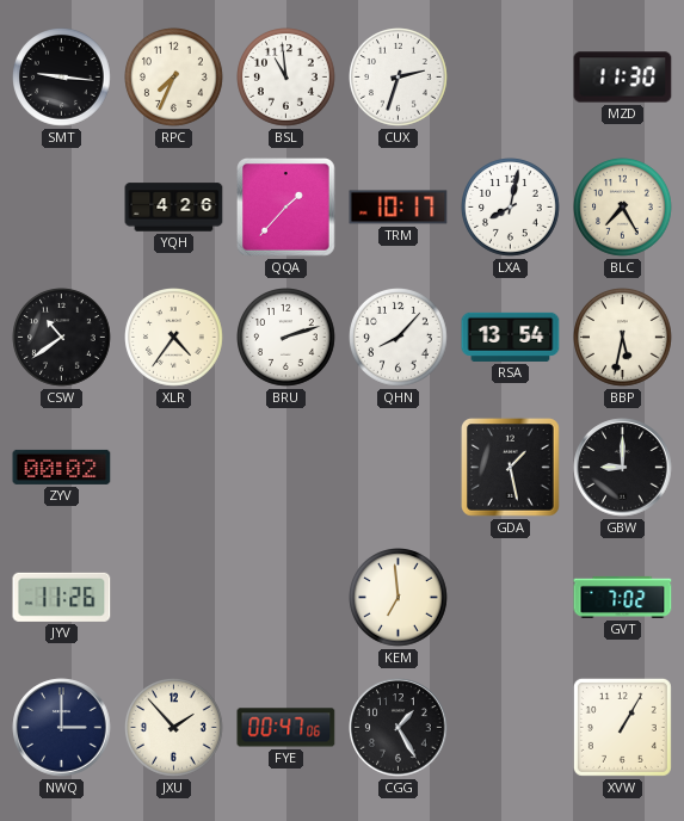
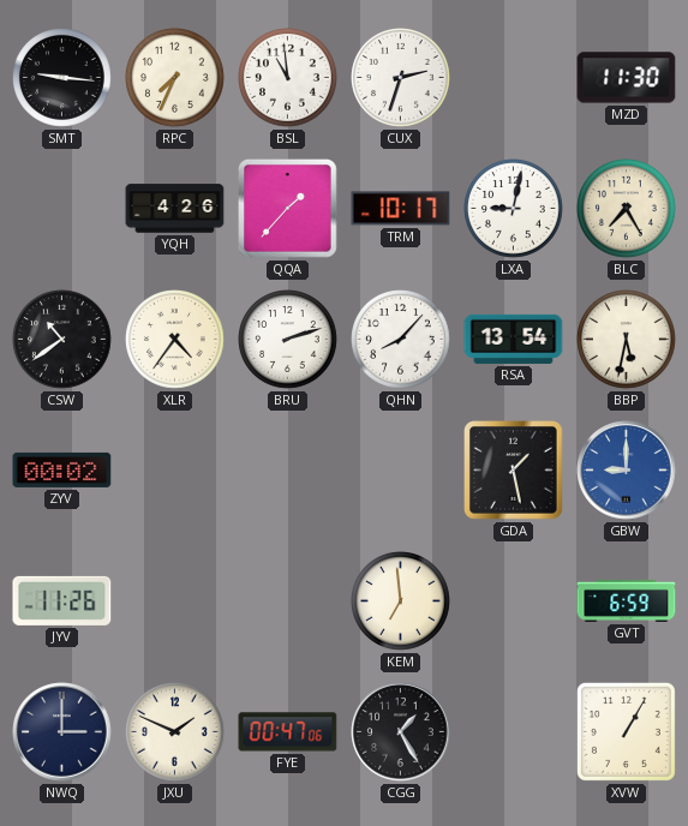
LXA: 8:02 -> 9:02 (514, 209)
GBW dial: black -> blue (627, 471)
GVT: 7:02 -> 6:59 (627, 600)
JXU: 1:53 -> 1:49 (175, 732)
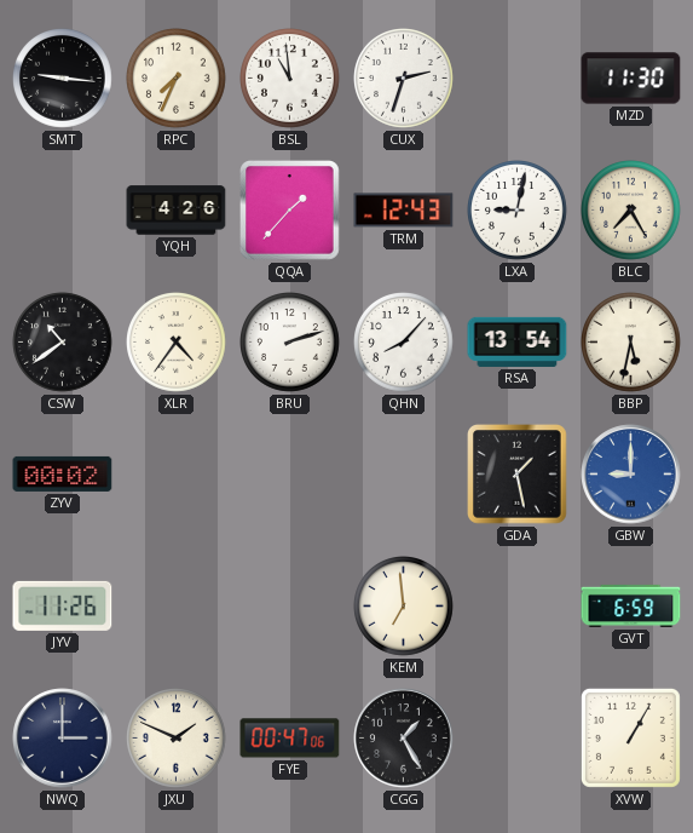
TRM: 10:17 -> 12:43 (404, 211)
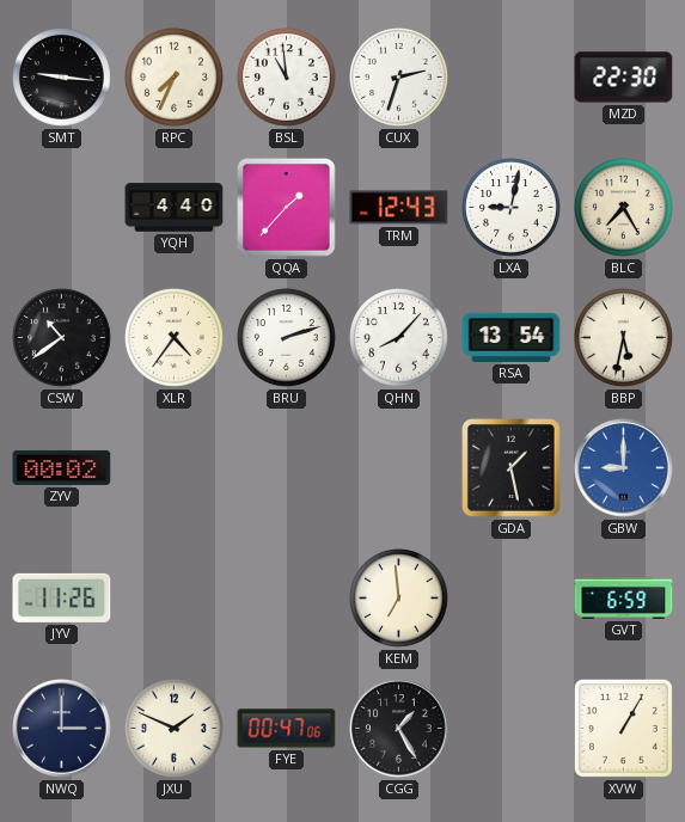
MZD: 11:30 -> 22:30 (624, 78)
YQH: 4:26 -> 4:40 (175, 208)
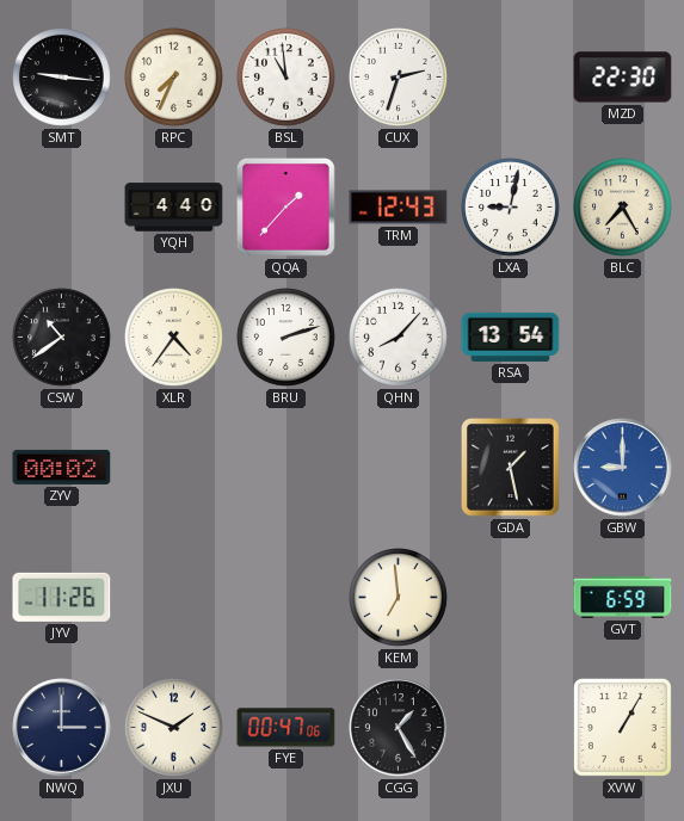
BBP: 5:32 -> none (624, 338)
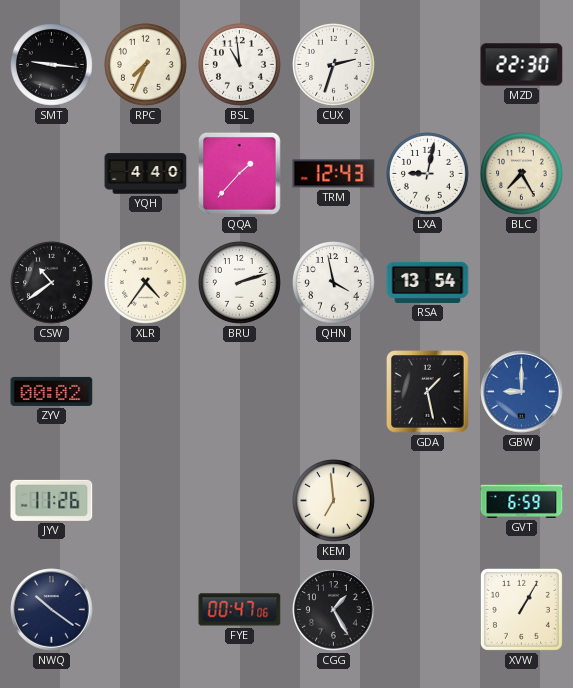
QHN: 8:07 -> 3:58 (334, 283)
NWQ: 3:00 -> 10:21 (52, 610)
JXU: 1:49 -> none (174, 728)
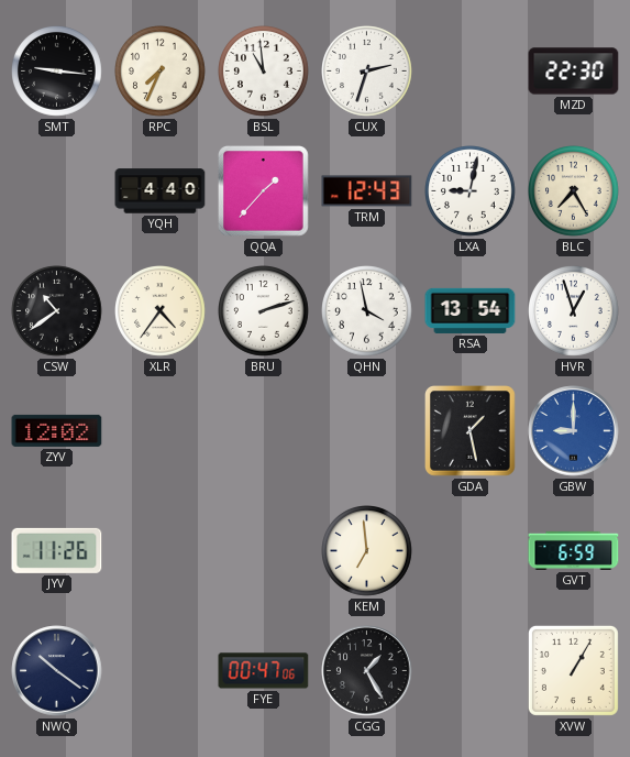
HVR: none -> 12:57 (574, 311)
ZYV: 00:02 -> 12:02 (57, 430)
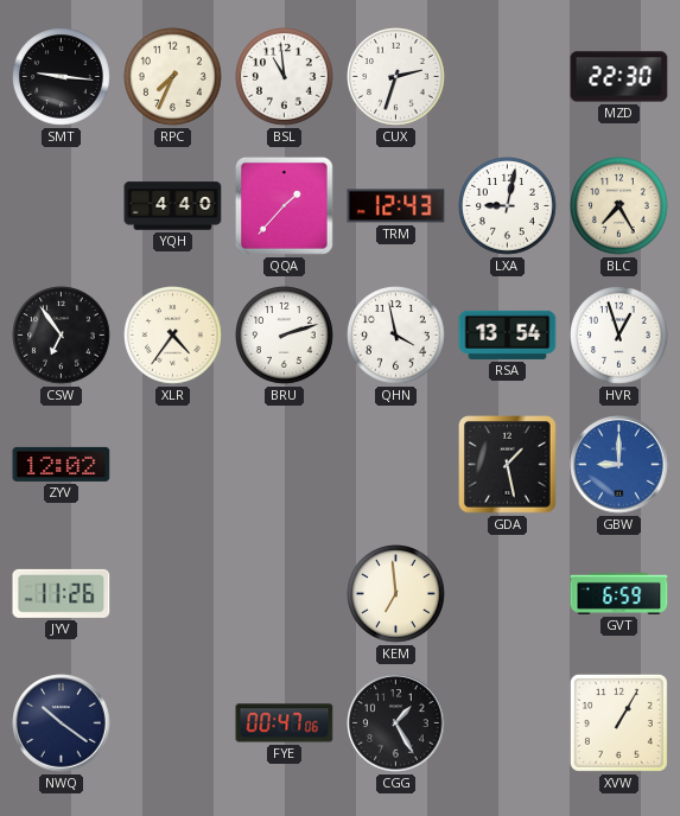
CSW: 10:39 -> 6:54 (62, 336)
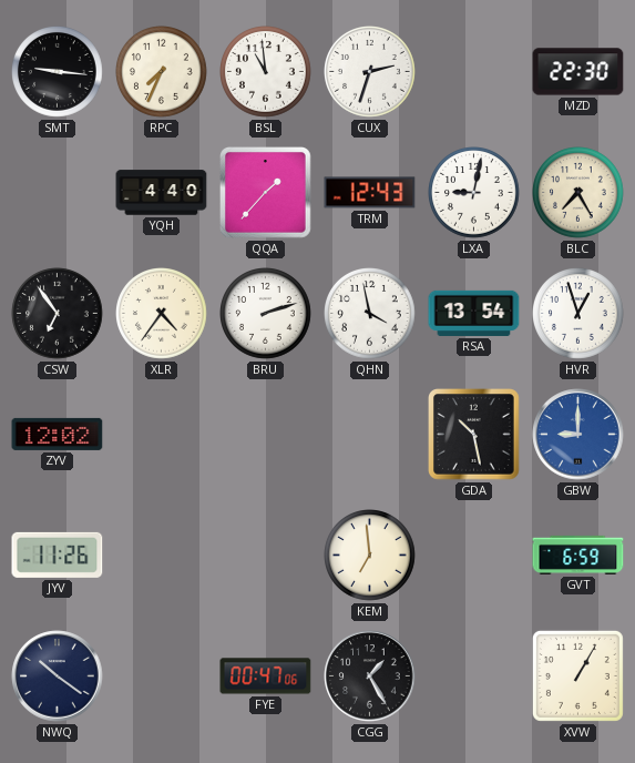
GDA: 1:28 -> 10:28 (474, 435)
